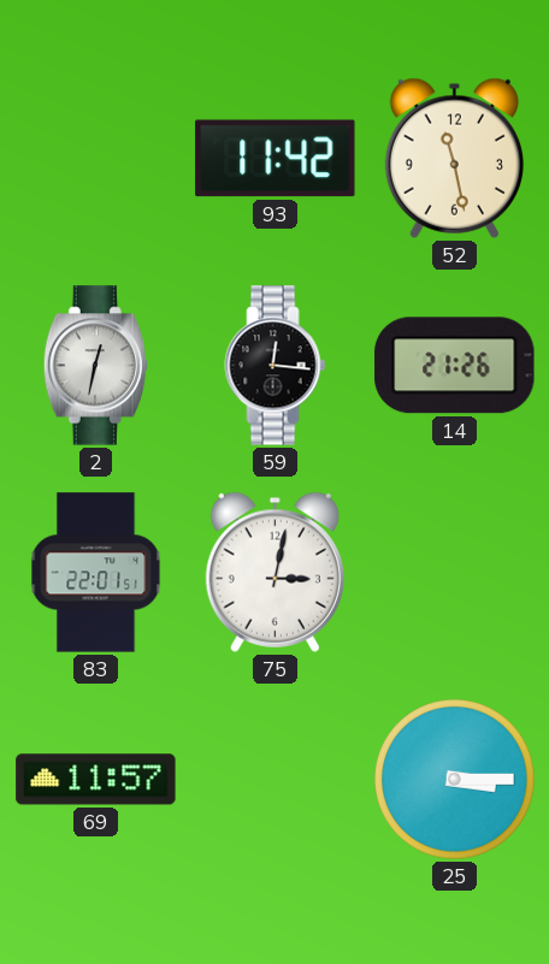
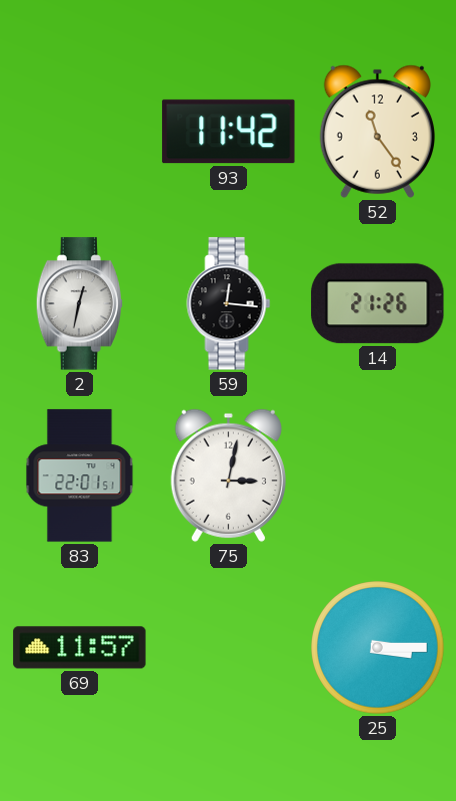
52: 11:28 -> 11:24 (377, 131)
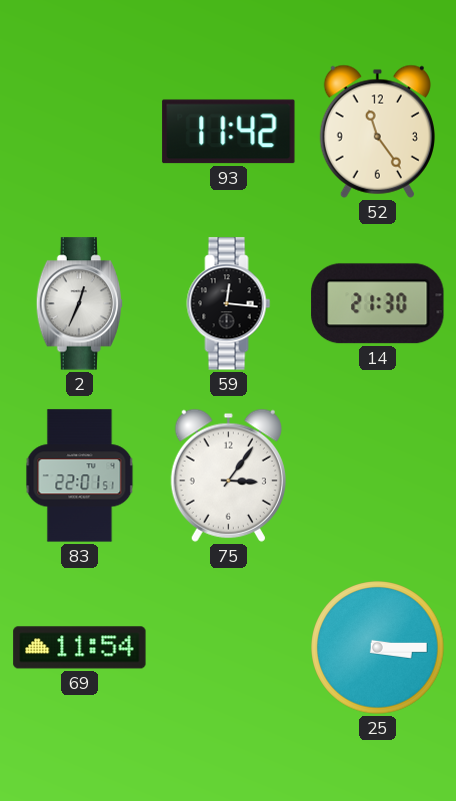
2: 12:32 -> 12:34 (79, 304)
14: 21:26 -> 21:30 (378, 304)
75: 3:02 -> 3:06 (228, 475)
69: 11:57 -> 11:54 (80, 648)
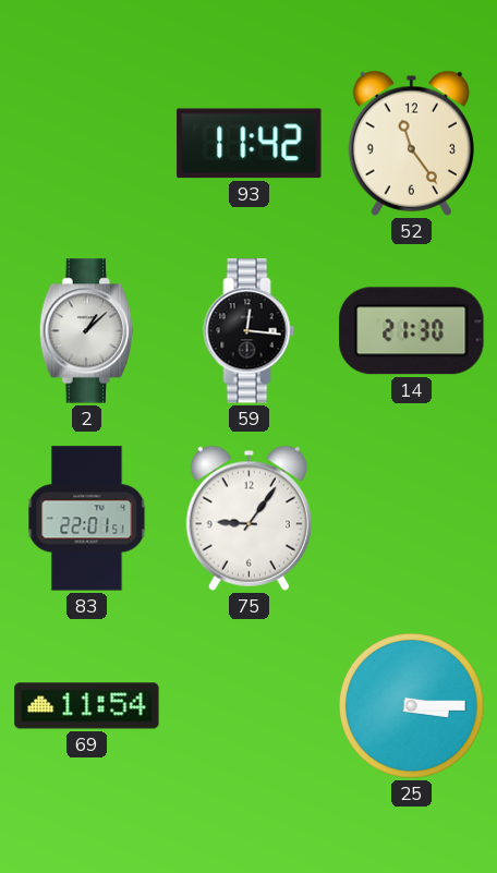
2: 12:34 -> 1:08 (86, 331)
75: 3:06 -> 9:06 (248, 518)
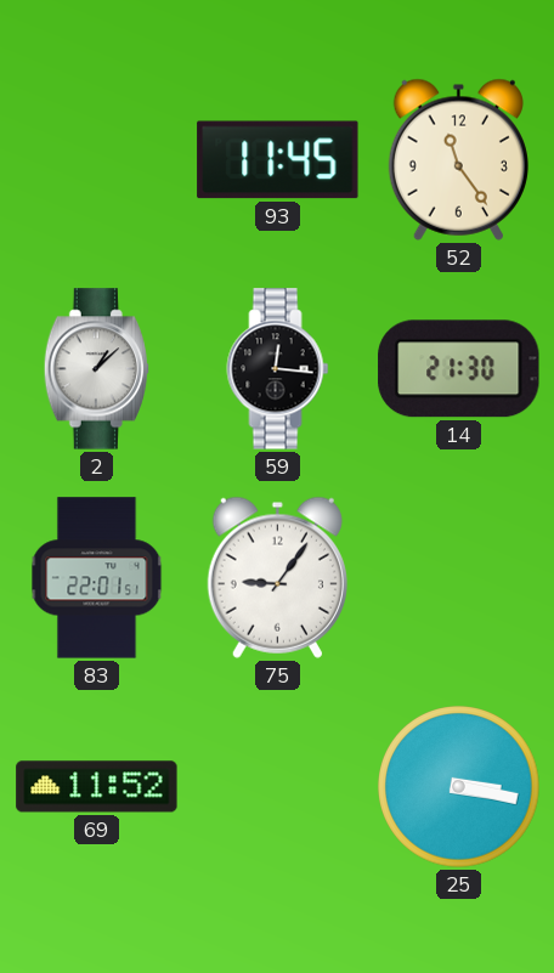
93: 11:42 -> 11:45 (278, 160)
69: 11:54 -> 11:52 (97, 787)
25: 3:15 -> 3:17 (459, 787)
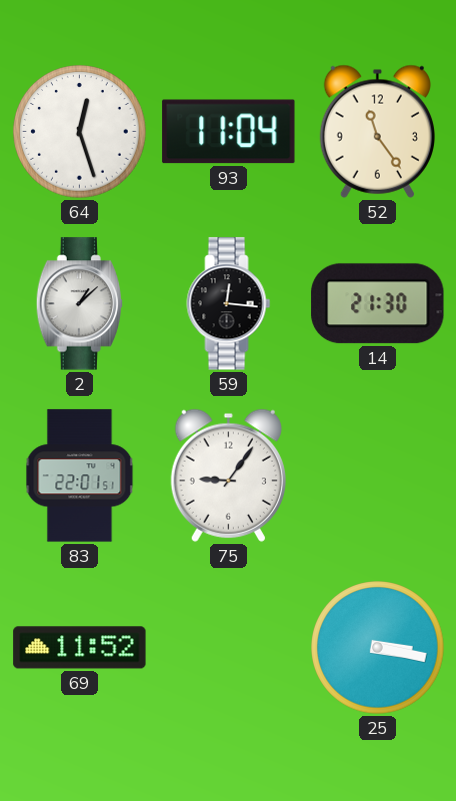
64: none -> 12:27 (80, 132)
93: 11:45 -> 11:04 (229, 132)
